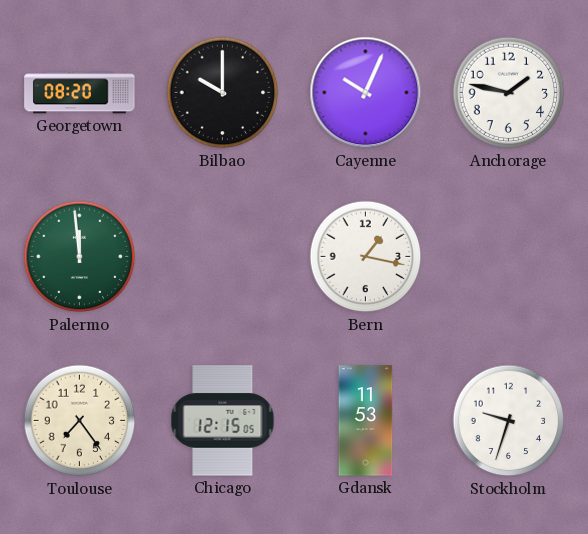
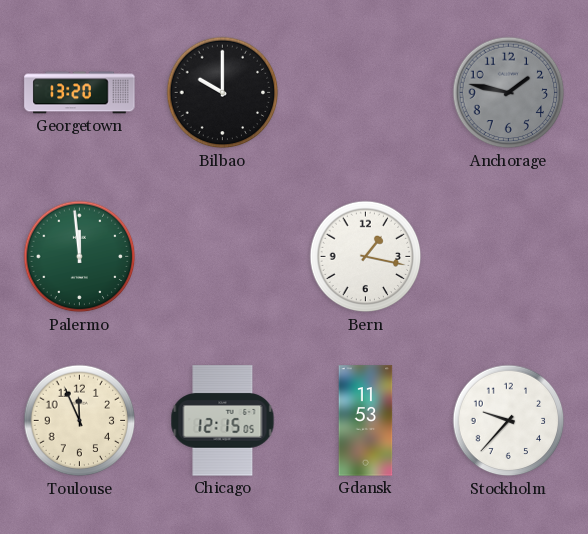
Georgetown: 08:20 -> 13:20 (80, 93)
Cayenne: 10:04 -> none (366, 93)
Anchorage dial: white -> grey (509, 93)
Toulouse: 7:24 -> 11:56 (80, 421)
Stockholm: 9:33 -> 9:37 (509, 421)
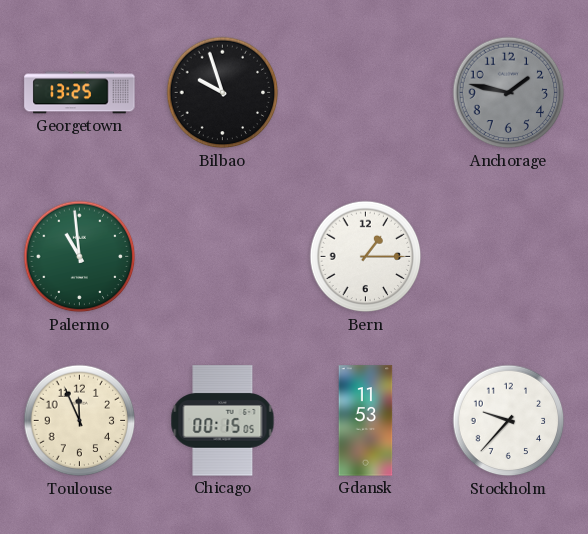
Georgetown: 13:20 -> 13:25 (80, 93)
Bilbao: 10:00 -> 9:57 (223, 93)
Palermo: 11:59 -> 10:59 (80, 257)
Bern: 1:17 -> 1:15 (366, 257)
Chicago: 12:15 -> 00:15 (223, 421)
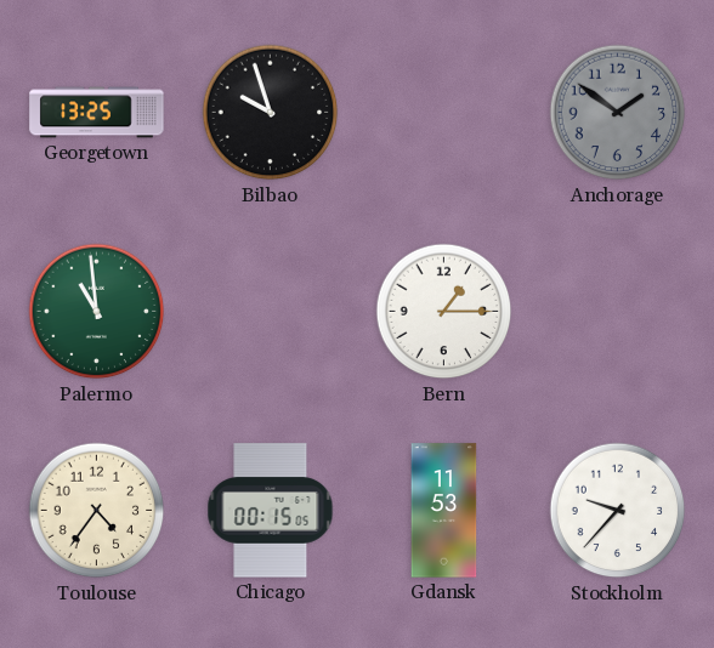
Anchorage: 1:47 -> 1:51 (618, 113)
Toulouse: 11:56 -> 4:36 (97, 511)
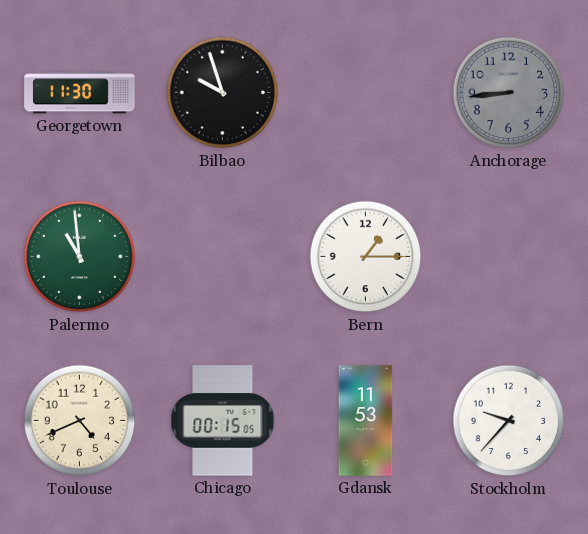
Georgetown: 13:25 -> 11:30 (80, 93)
Anchorage: 1:51 -> 8:44 (509, 93)
Toulouse: 4:36 -> 4:41 (80, 421)
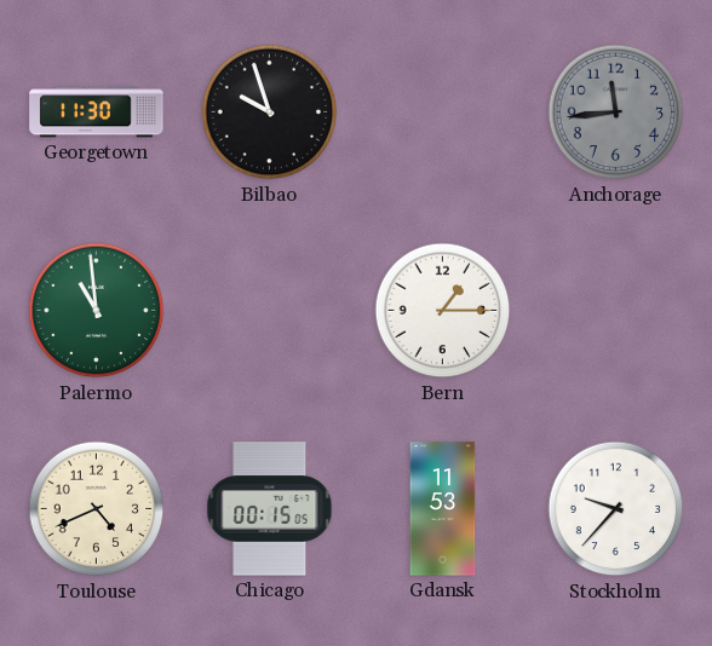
Anchorage: 8:44 -> 11:44 (616, 113)
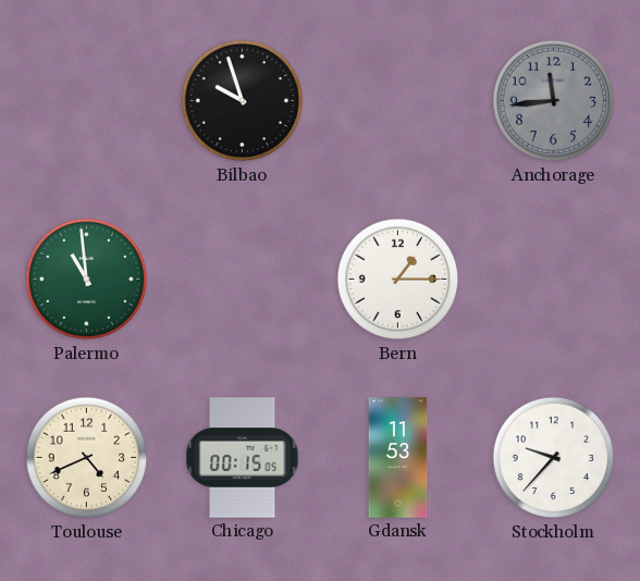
Georgetown: 11:30 -> none (97, 113)
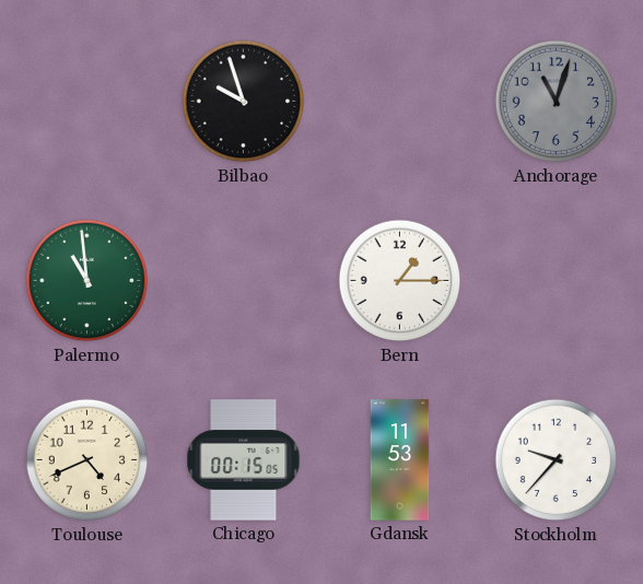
Anchorage: 11:44 -> 11:03 (557, 102)
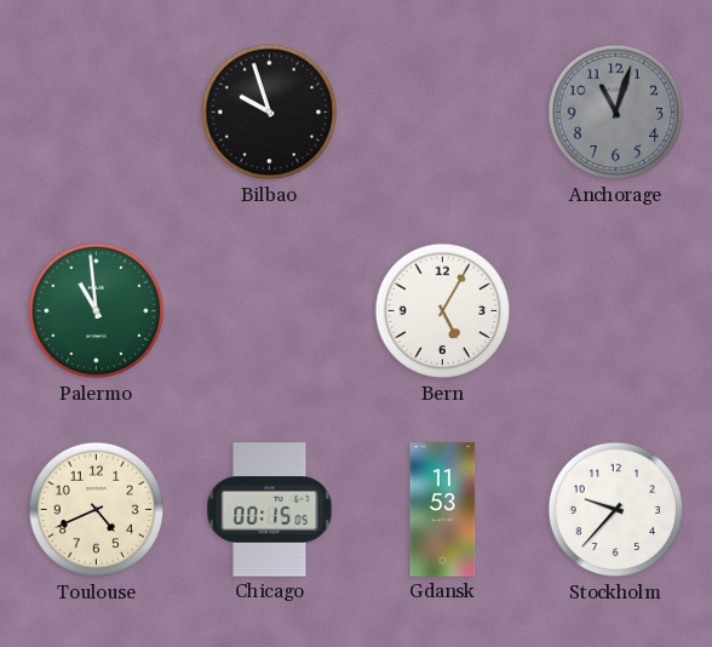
Bern: 1:15 -> 5:05 (443, 311)
